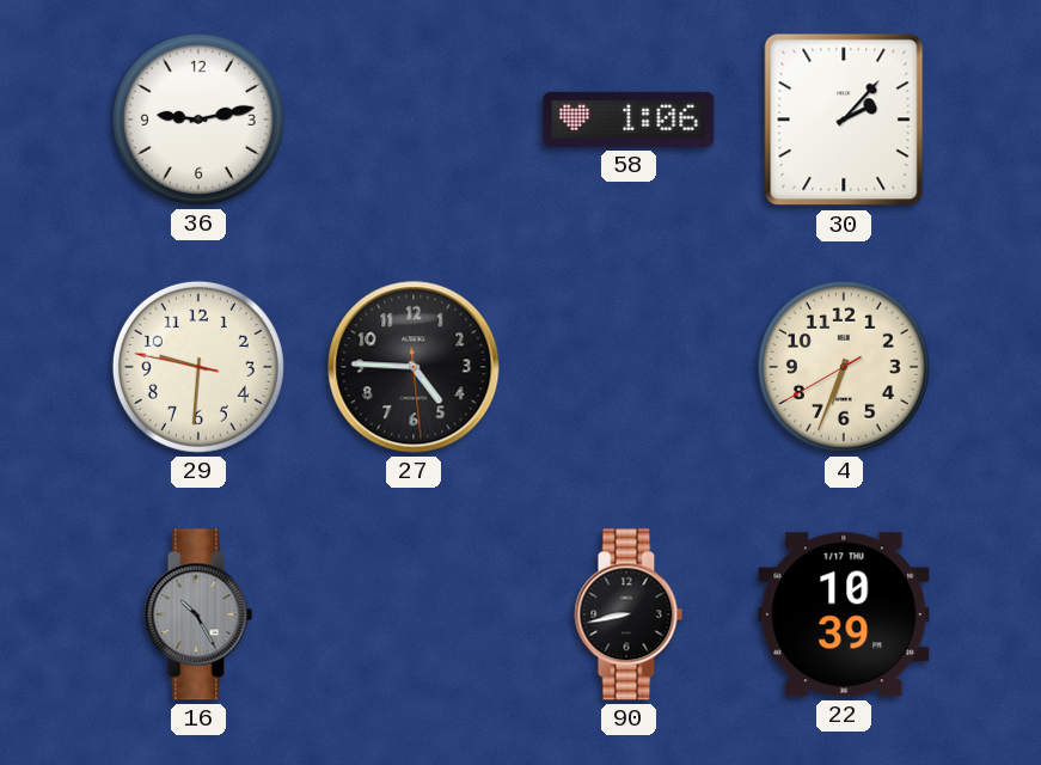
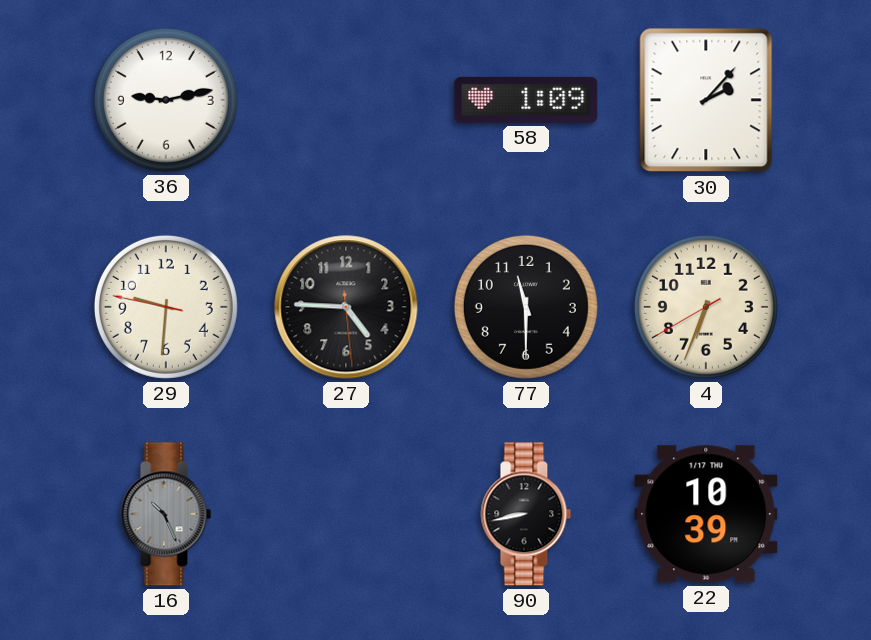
58: 1:06 -> 1:09 (526, 100)
77: none -> 11:30 (526, 307)
16: 10:25 -> 10:26 (166, 514)
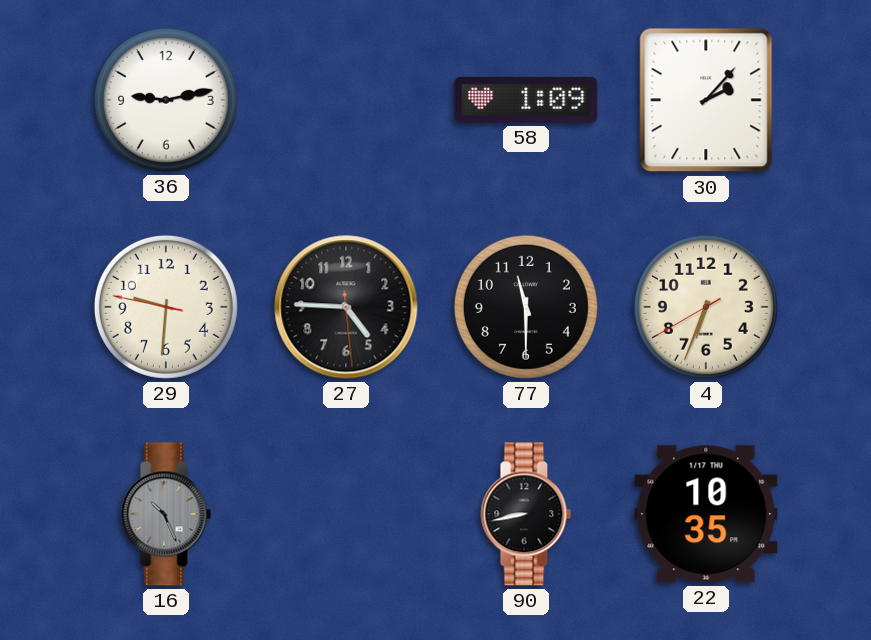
22: 10:39 -> 10:35 (706, 514)
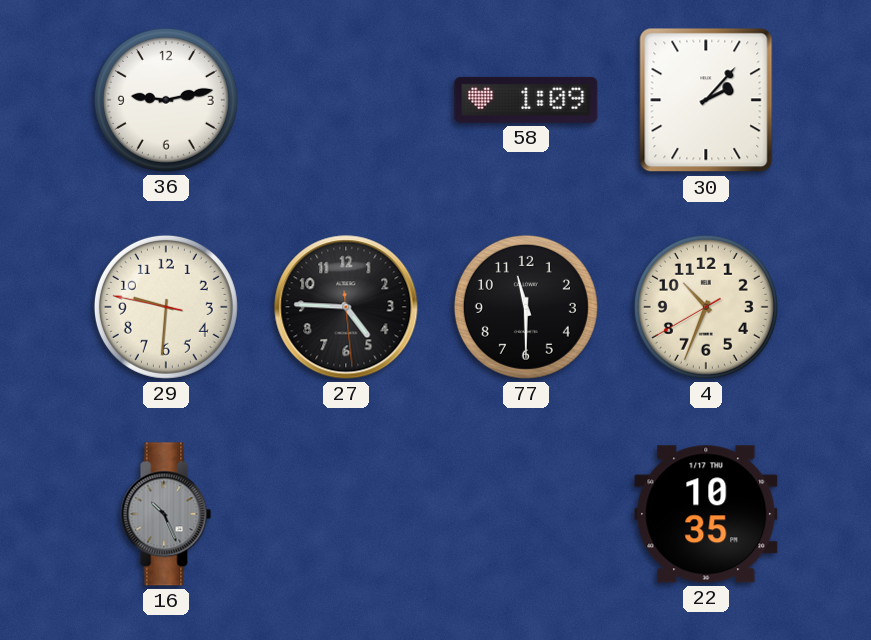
4: 6:33 -> 10:33 (706, 307)
90: 8:43 -> none (526, 514)
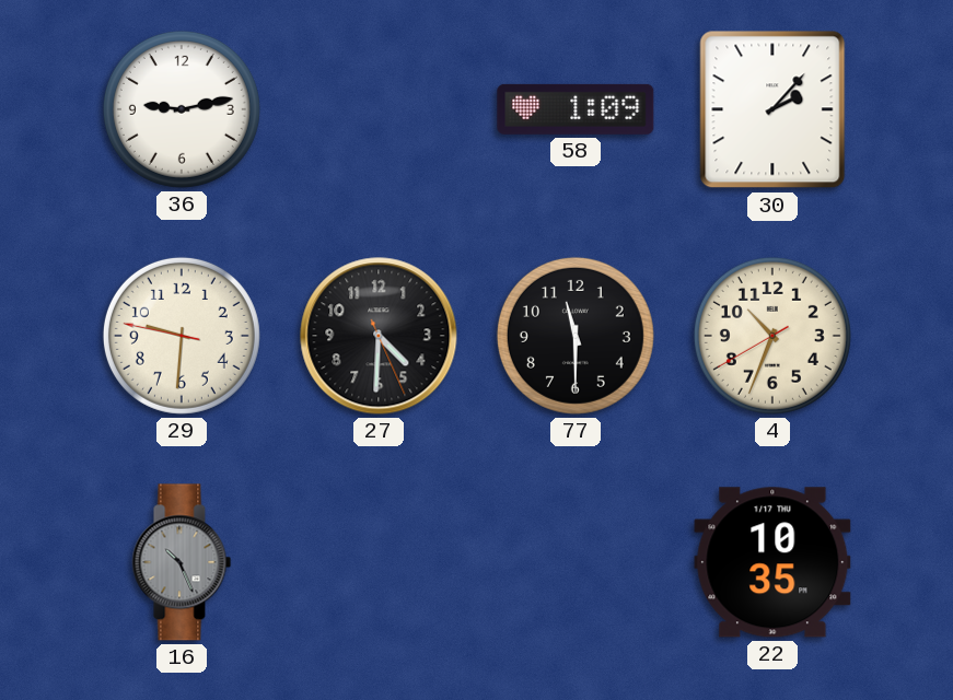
27: 4:45 -> 4:30 (379, 336)
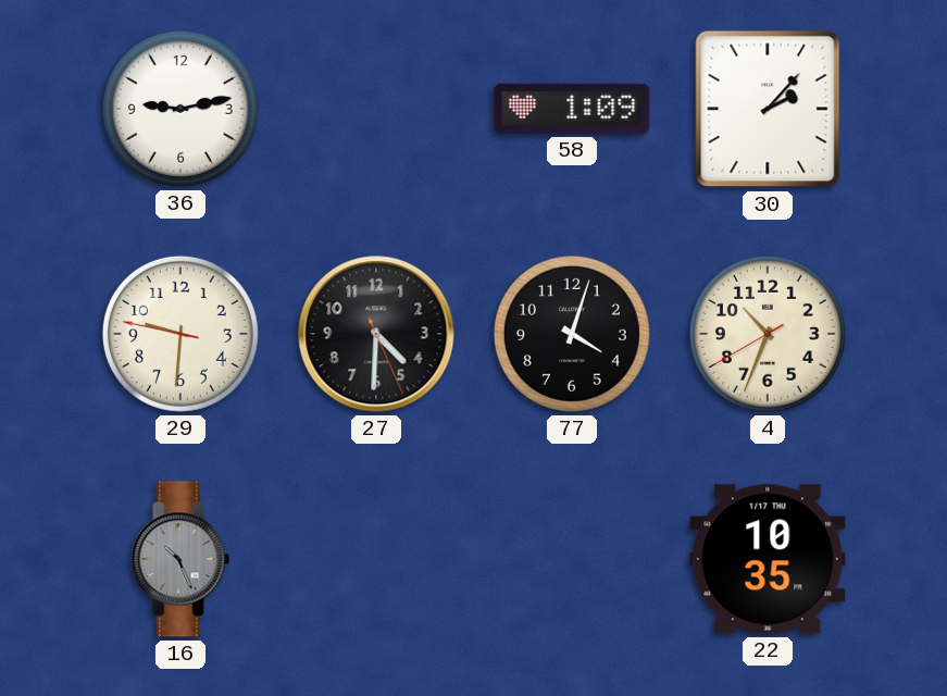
77: 11:30 -> 4:03 (572, 334)
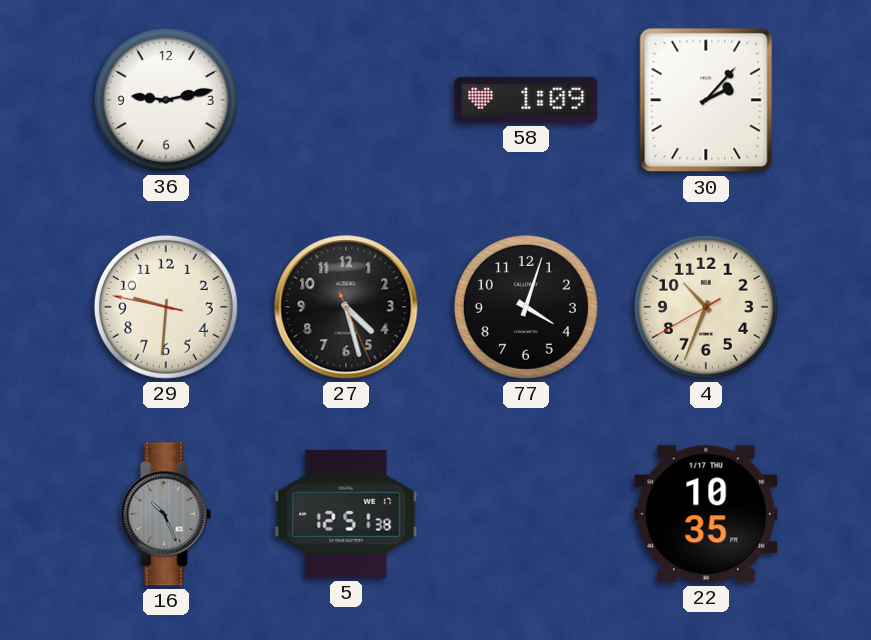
27: 4:30 -> 4:27 (346, 307)
5: none -> 12:51 (346, 514)
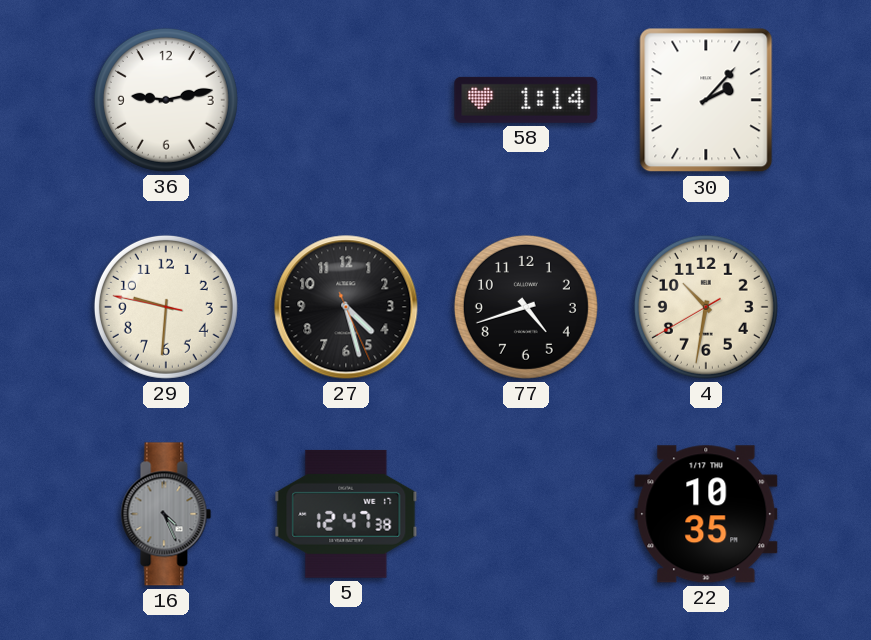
58: 1:09 -> 1:14 (526, 100)
77: 4:03 -> 4:42 (526, 307)
4: 10:33 -> 10:31 (706, 307)
16: 10:26 -> 4:26 (166, 514)
5: 12:51 -> 12:47 (346, 514)
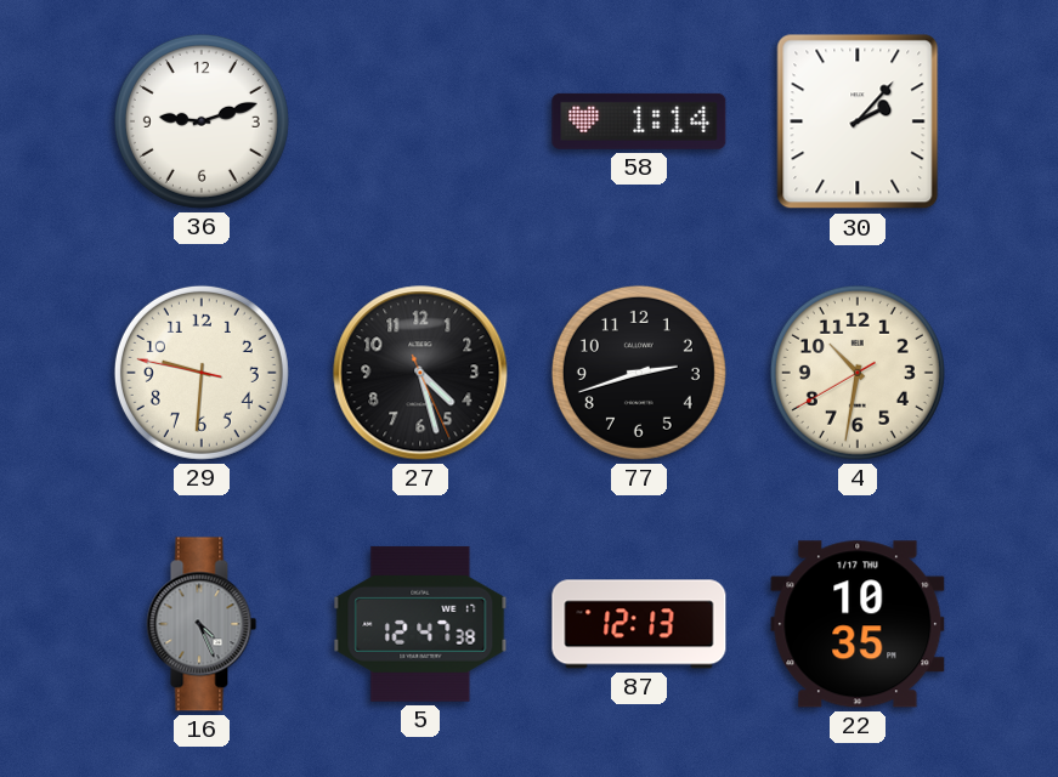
36: 9:13 -> 9:12 (202, 121)
77: 4:42 -> 2:42 (639, 373)
87: none -> 12:13 (639, 624)
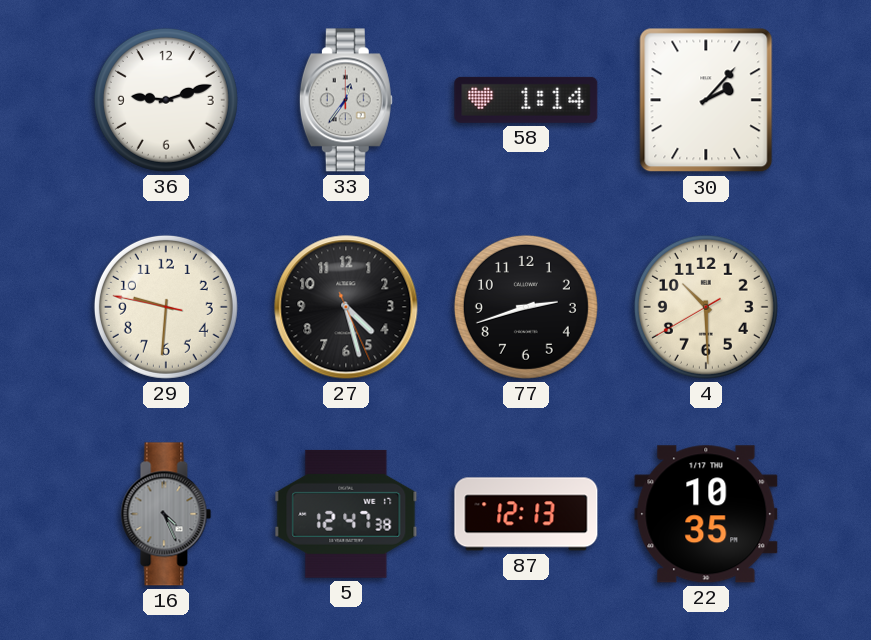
33: none -> 12:36 (346, 100)
4: 10:31 -> 10:29 (706, 307)
